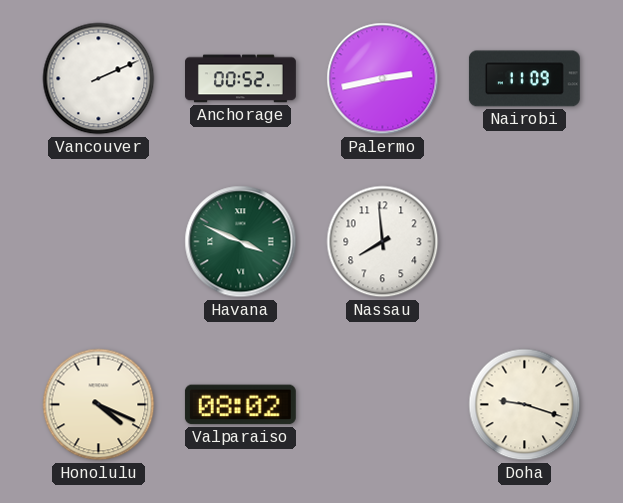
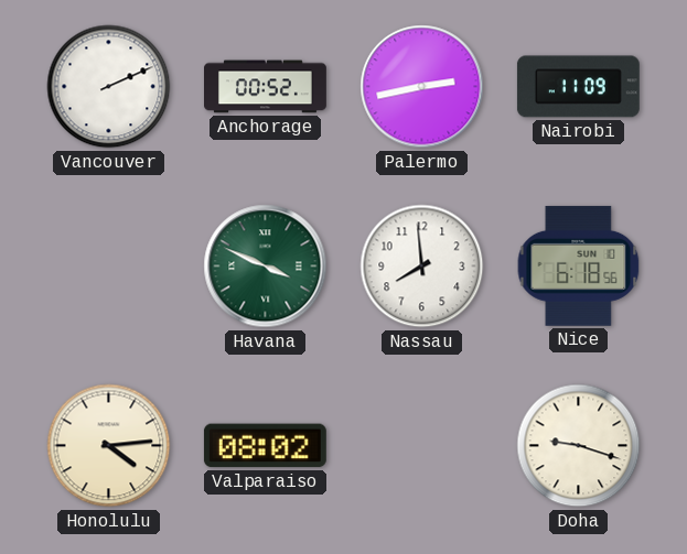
Nice: none -> 6:18 (579, 265)
Honolulu: 4:19 -> 4:14 (109, 446)
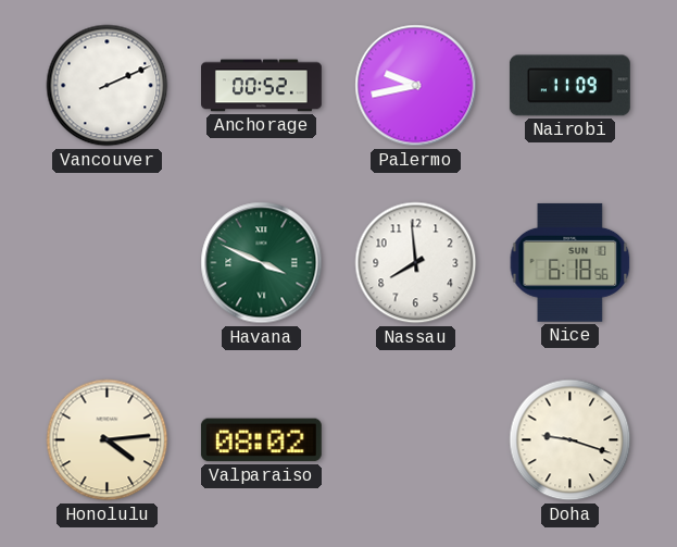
Palermo: 2:43 -> 9:43 (416, 86)
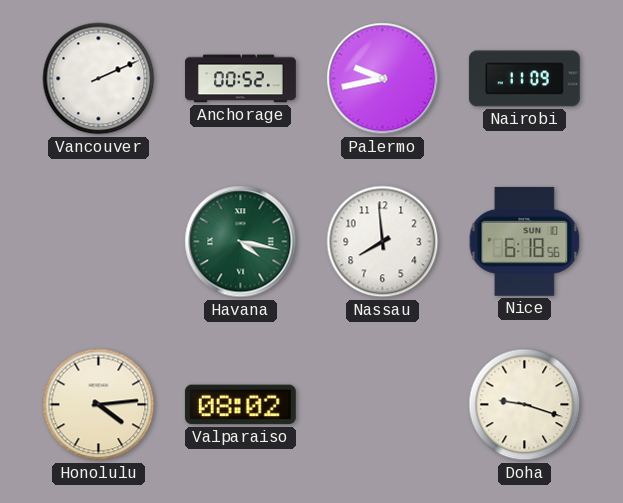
Havana: 3:49 -> 4:17 (241, 242)
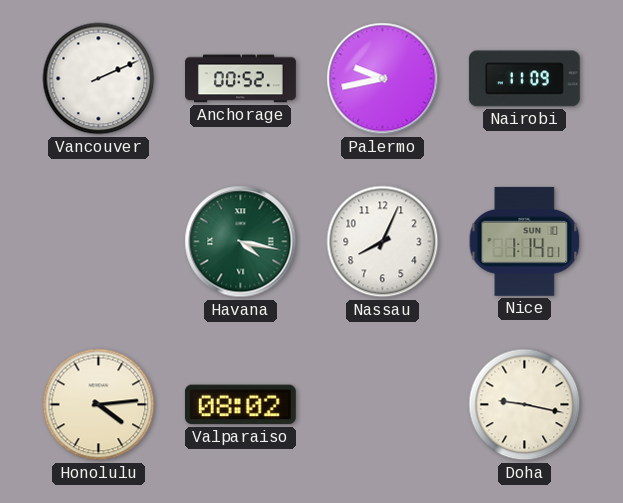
Nassau: 7:59 -> 8:04 (383, 242)
Nice: 6:18 -> 1:14 (525, 241)
Doha: 9:18 -> 9:17 (525, 405)
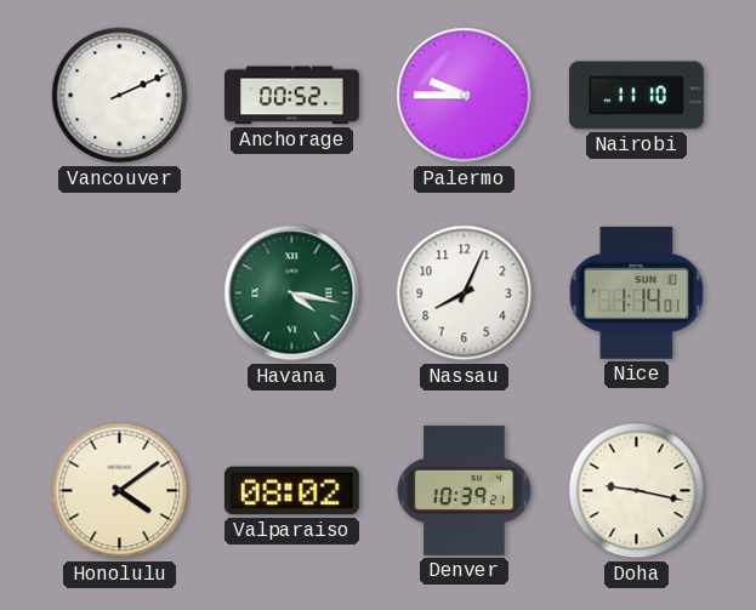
Palermo: 9:43 -> 9:45 (465, 96)
Nairobi: 11:09 -> 11:10 (636, 96)
Honolulu: 4:14 -> 4:09 (120, 491)
Denver: none -> 10:39 (464, 490)
